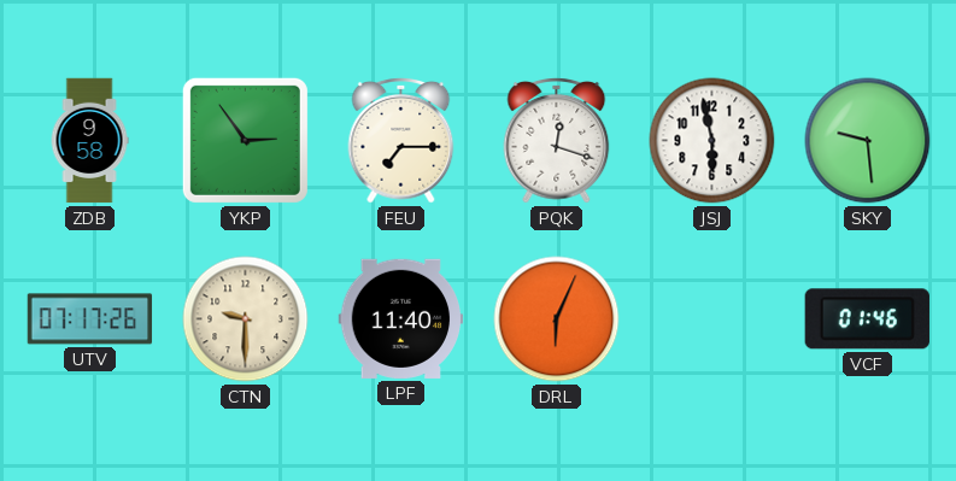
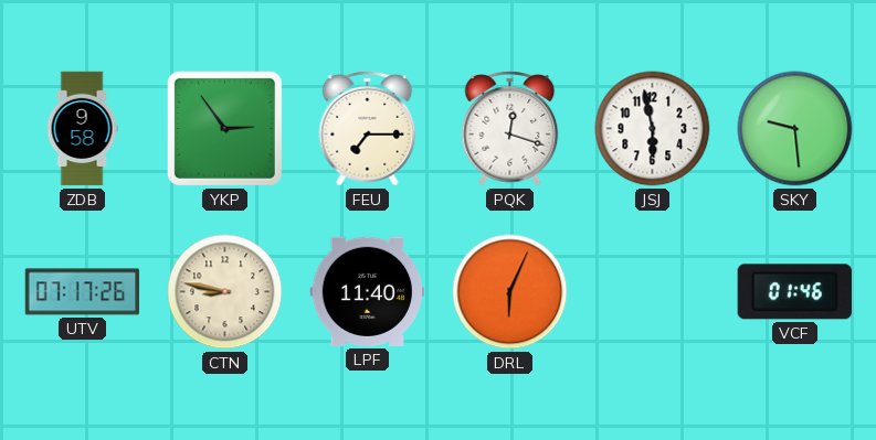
CTN: 9:30 -> 8:47 (225, 292)
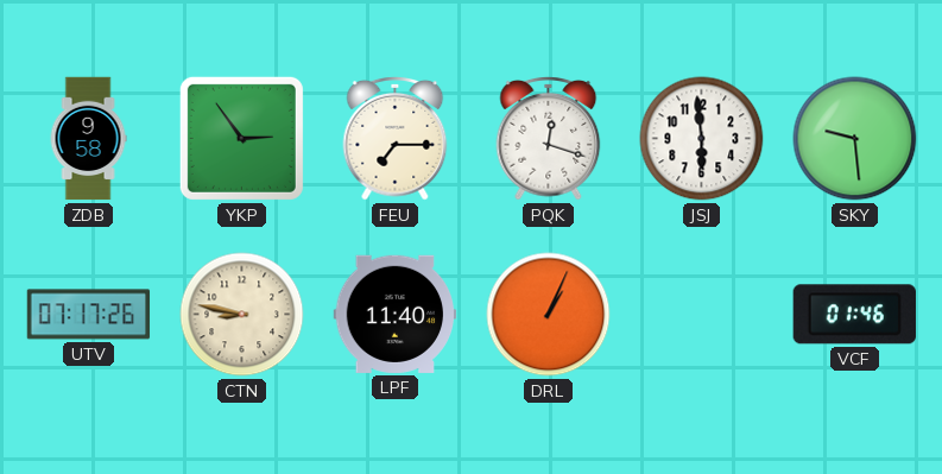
JSJ: 5:58 -> 5:59 (702, 139)
DRL: 6:04 -> 1:04 (549, 315)
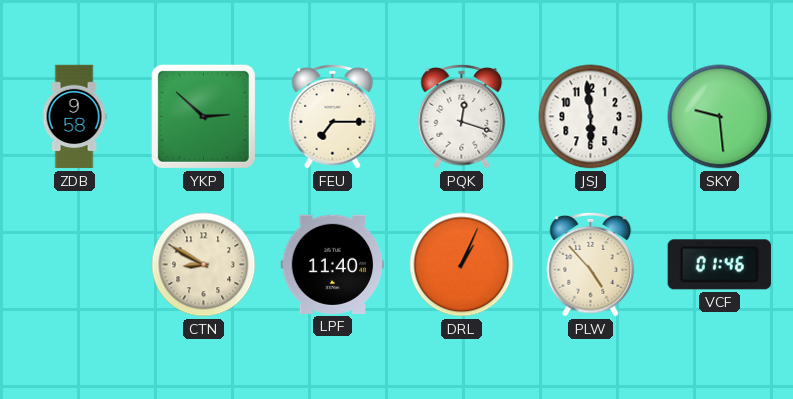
YKP: 2:54 -> 2:52 (203, 116)
UTV: 07:17 -> none (89, 315)
CTN: 8:47 -> 8:50 (204, 265)
PLW: none -> 4:53 (591, 264)
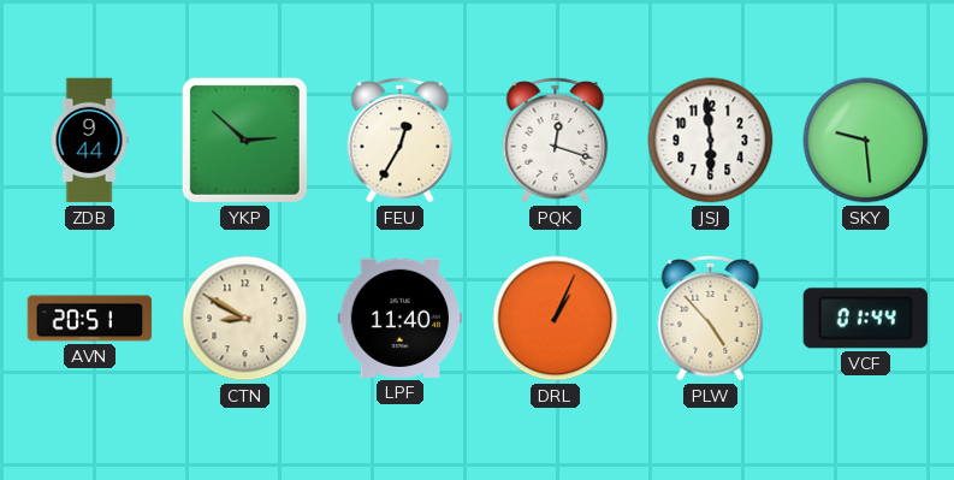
ZDB: 9:58 -> 9:44 (89, 141)
FEU: 7:15 -> 12:35 (401, 140)
AVN: none -> 20:51 (90, 319)
VCF: 01:46 -> 01:44 (865, 319)
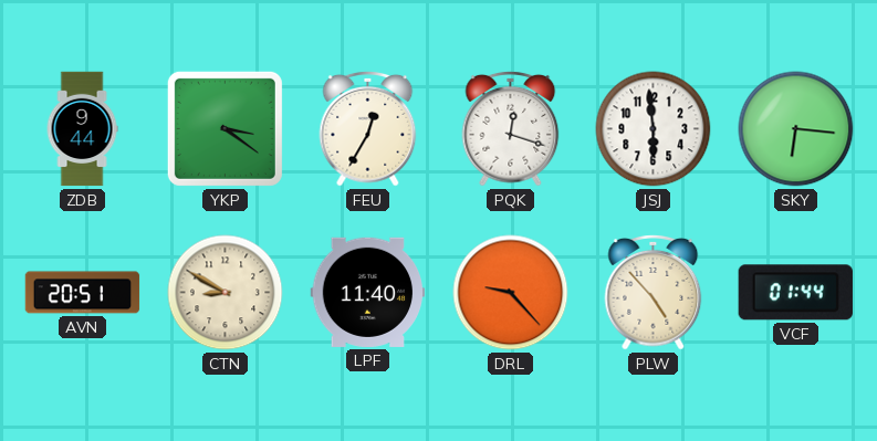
YKP: 2:52 -> 3:21 (225, 128)
SKY: 9:29 -> 6:16 (796, 129)
DRL: 1:04 -> 9:23 (511, 293)
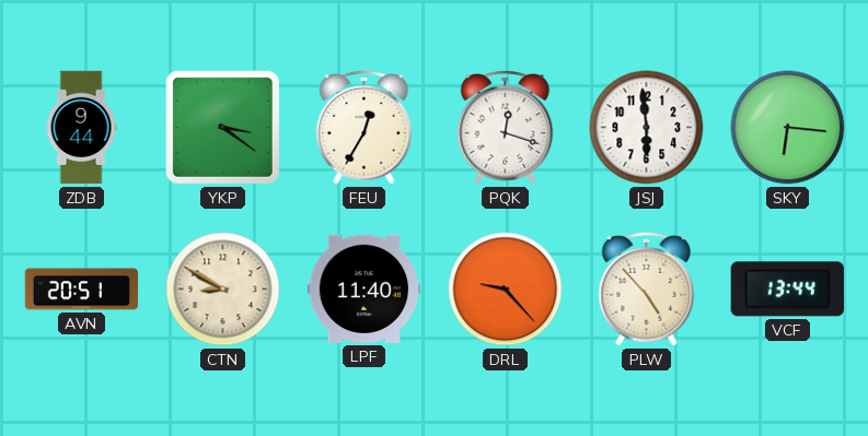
VCF: 01:44 -> 13:44 (787, 290)
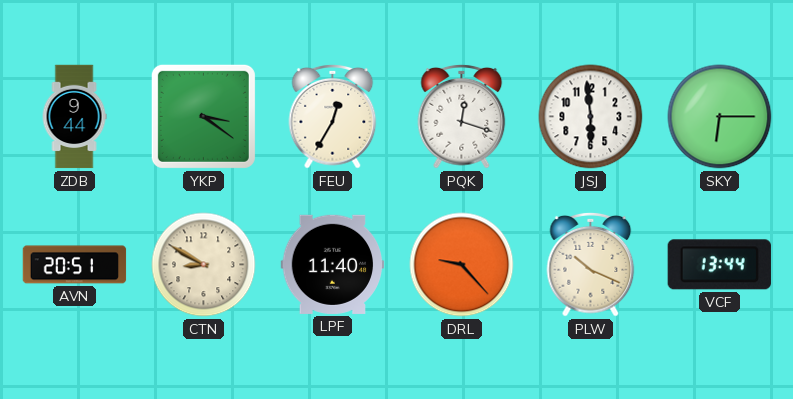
SKY: 6:16 -> 6:15 (720, 117)
PLW: 4:53 -> 10:19 (591, 264)
